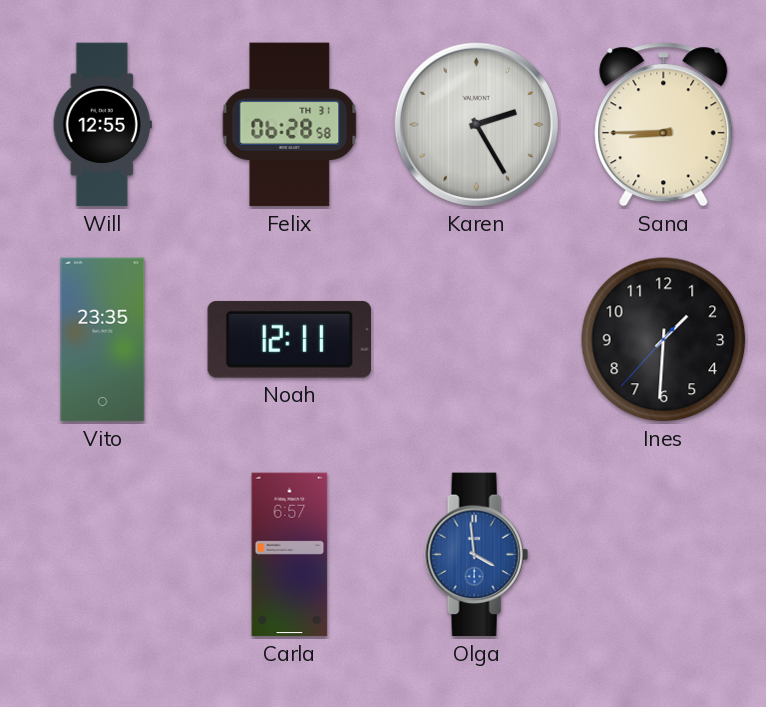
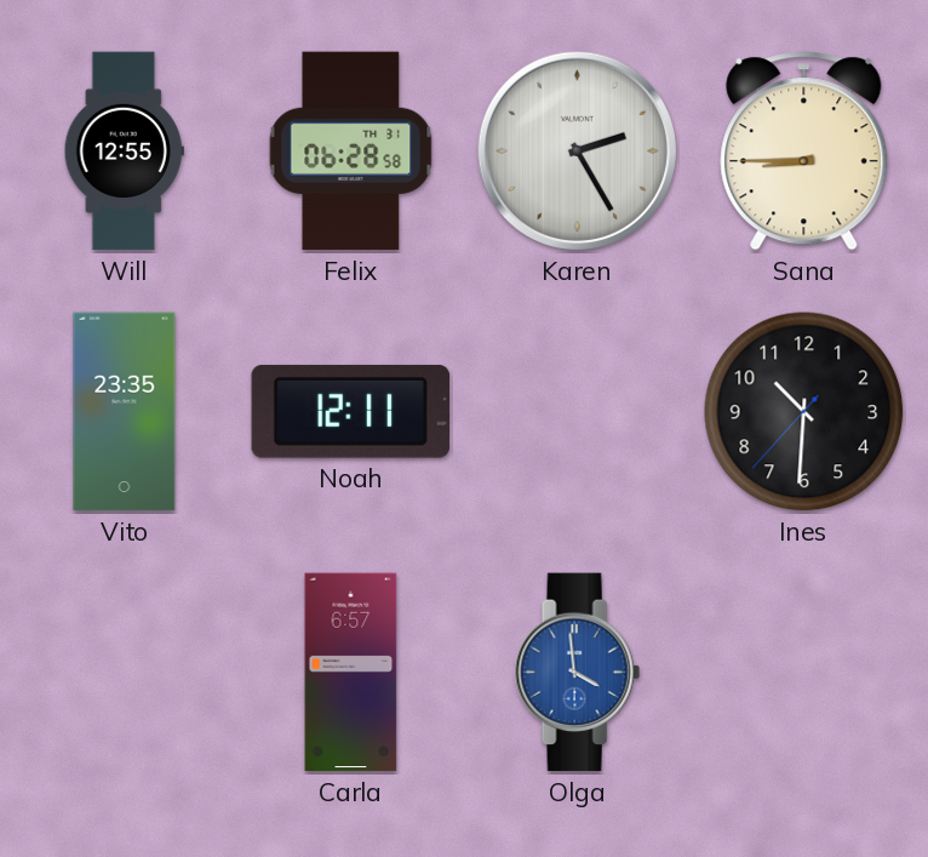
Ines: 1:30 -> 10:30 (804, 412)
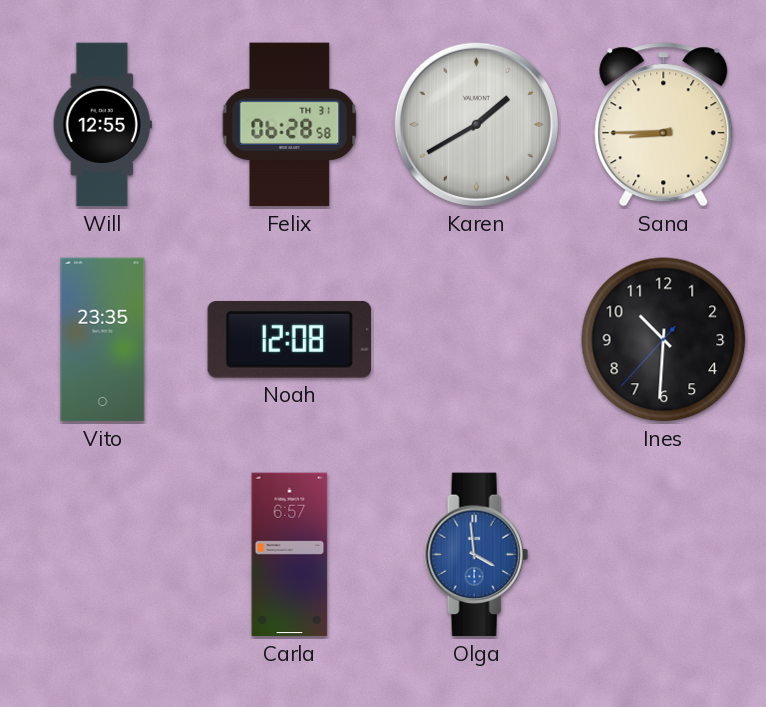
Karen: 2:25 -> 1:40 (476, 124)
Noah: 12:11 -> 12:08 (289, 340)
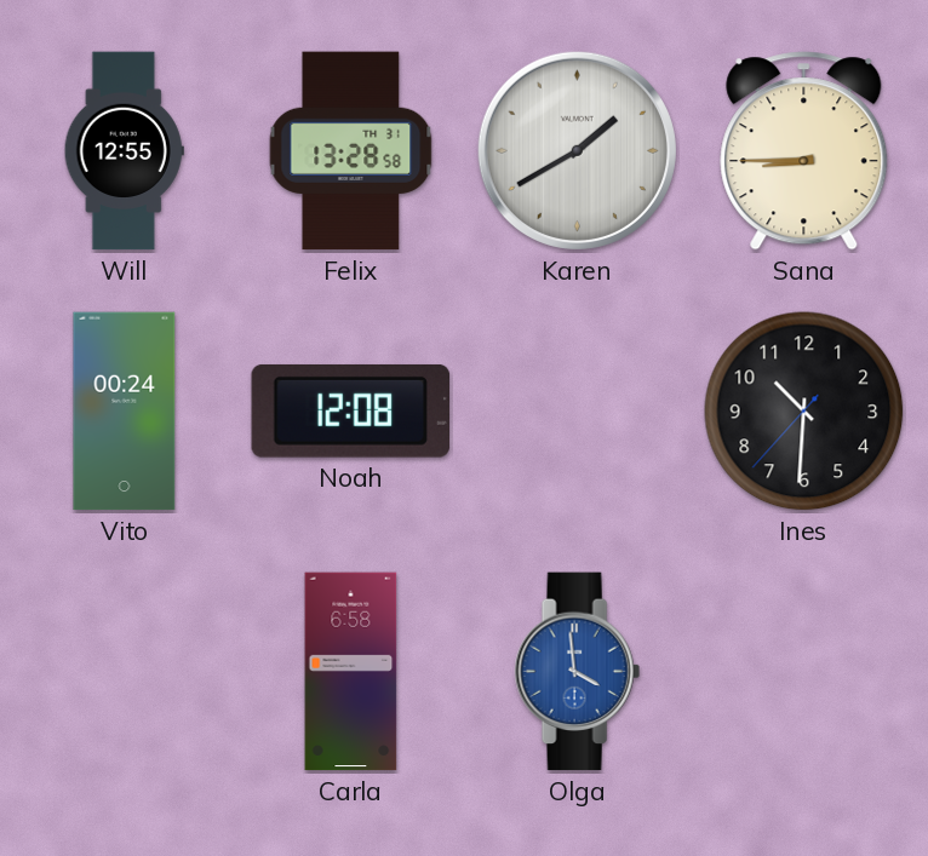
Felix: 06:28 -> 13:28 (351, 151)
Vito: 23:35 -> 00:24 (125, 412)
Carla: 6:57 -> 6:58 (351, 672)
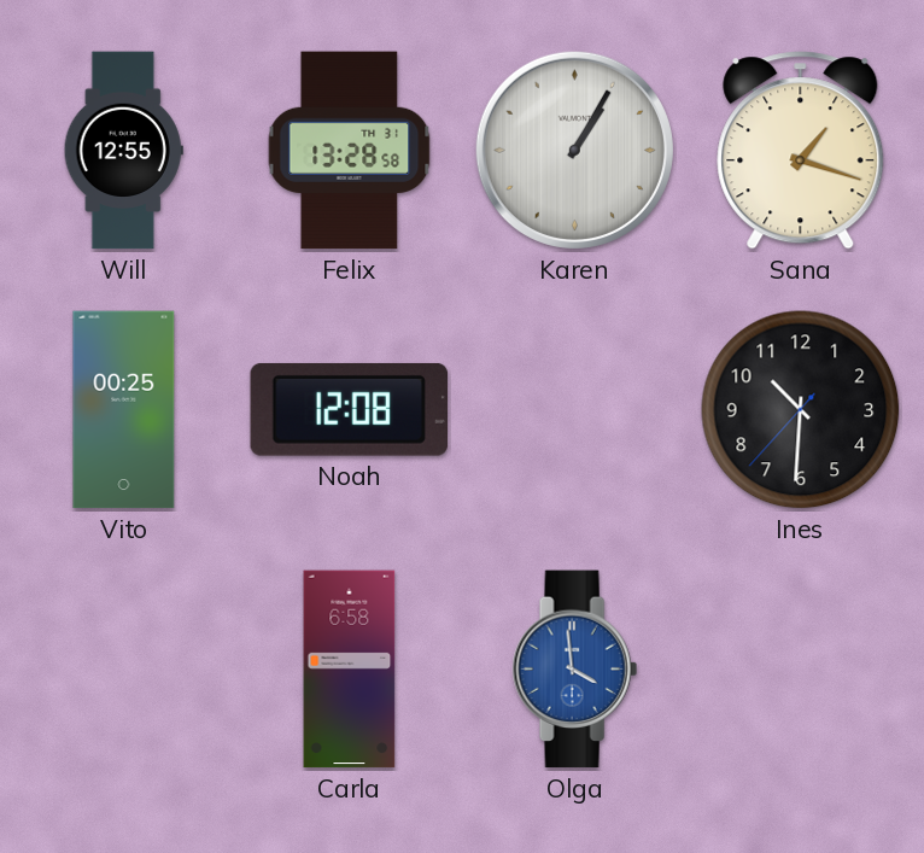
Karen: 1:40 -> 1:05 (574, 150)
Sana: 8:45 -> 1:18 (801, 151)
Vito: 00:24 -> 00:25 (124, 410)
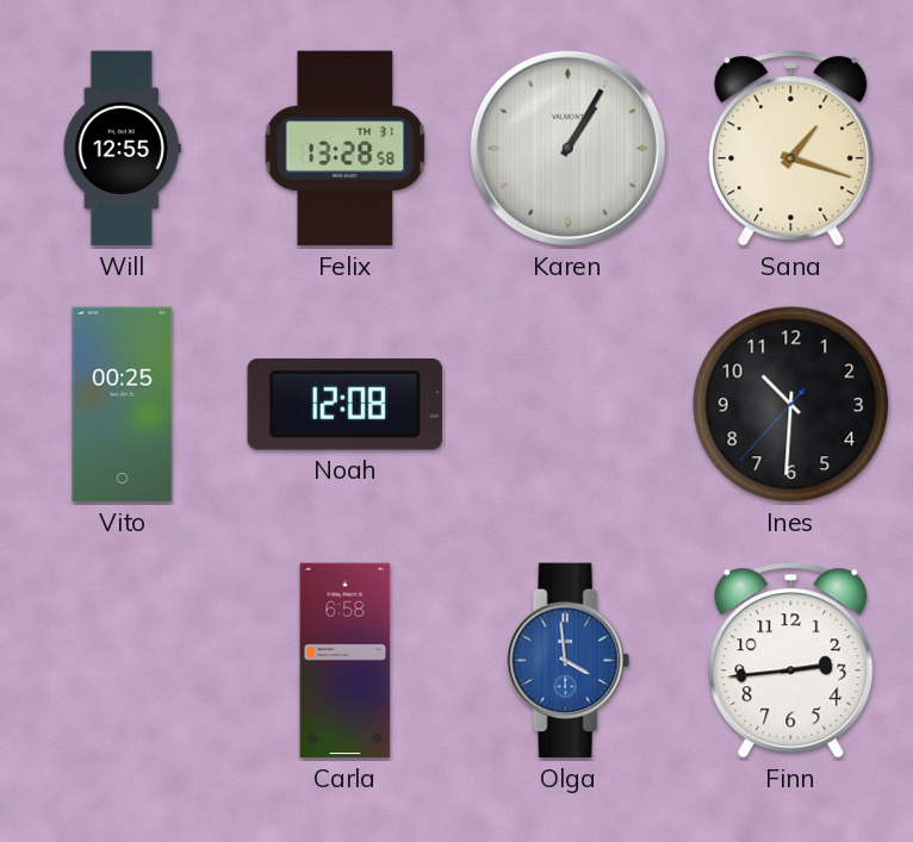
Finn: none -> 2:44 (791, 661)
